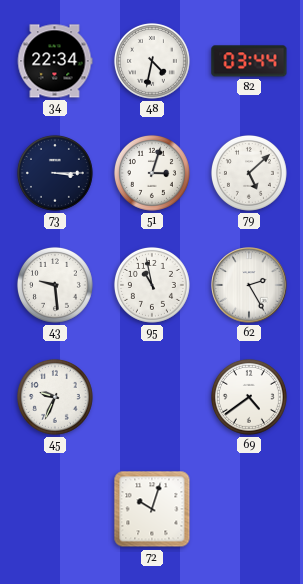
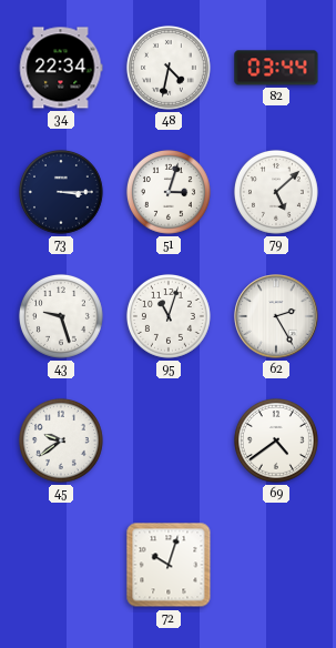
43: 9:29 -> 9:27 (61, 316)
95: 10:58 -> 11:03 (169, 316)
45: 9:34 -> 9:39 (61, 441)
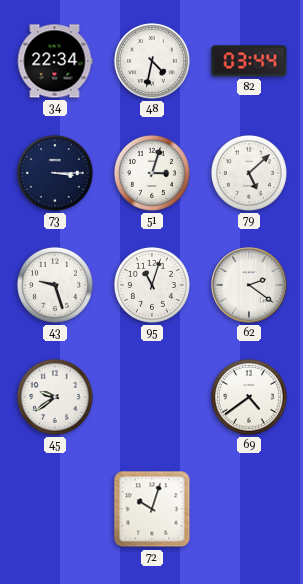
62: 2:25 -> 2:21 (249, 285)
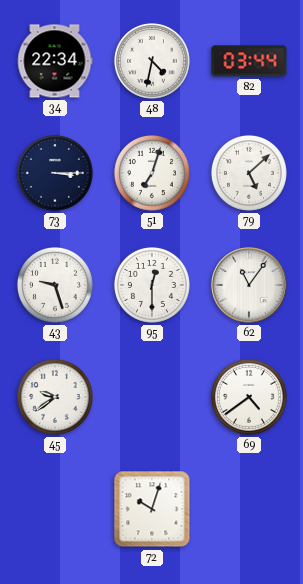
51: 3:03 -> 7:03 (152, 173)
95: 11:03 -> 12:30 (152, 285)
62: 2:21 -> 11:06 (249, 285)
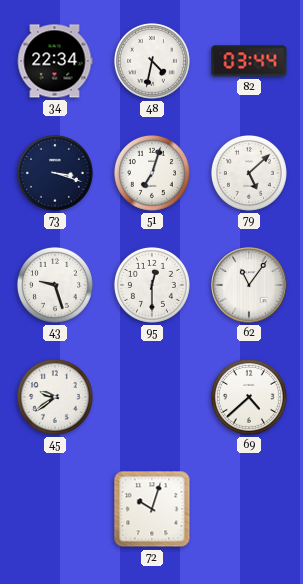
73: 3:15 -> 3:18 (55, 173)
69: 4:39 -> 4:38 (249, 397)
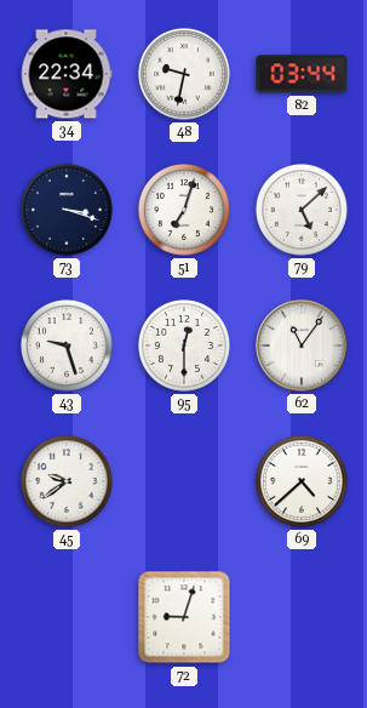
48: 4:32 -> 9:32 (184, 74)
72: 10:03 -> 9:03 (184, 617)
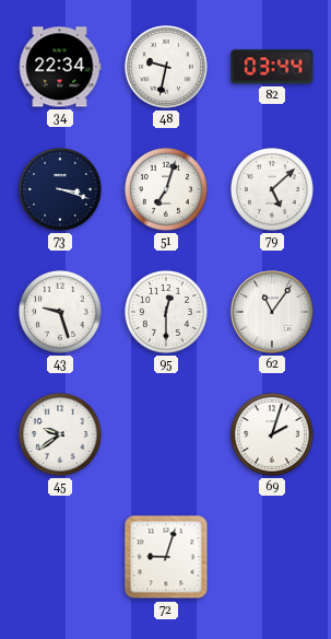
69: 4:38 -> 2:03 (272, 434)
